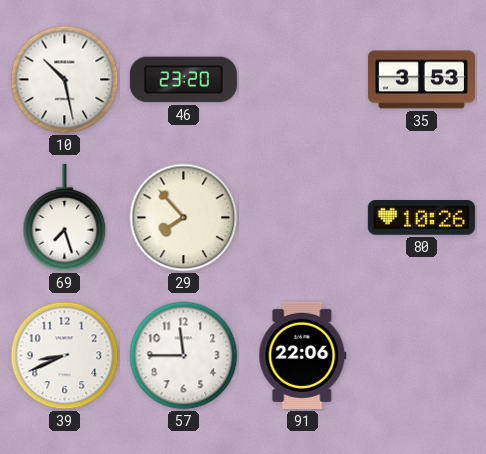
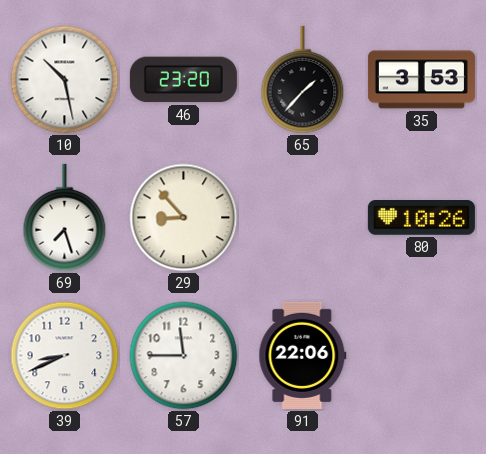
65: none -> 1:37 (303, 80)
29: 7:53 -> 8:53 (184, 218)
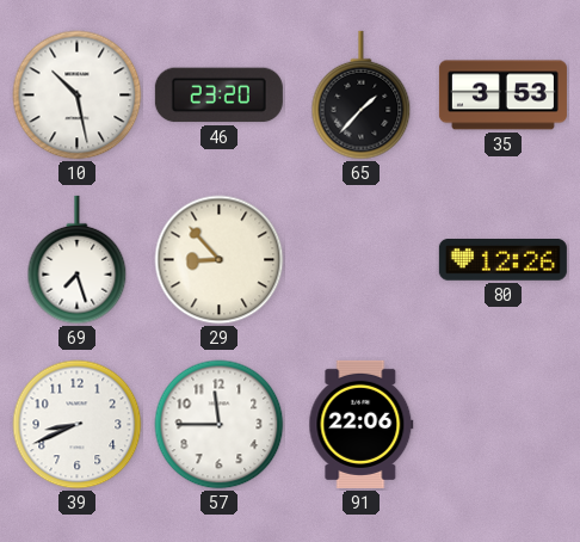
80: 10:26 -> 12:26 (502, 260)
